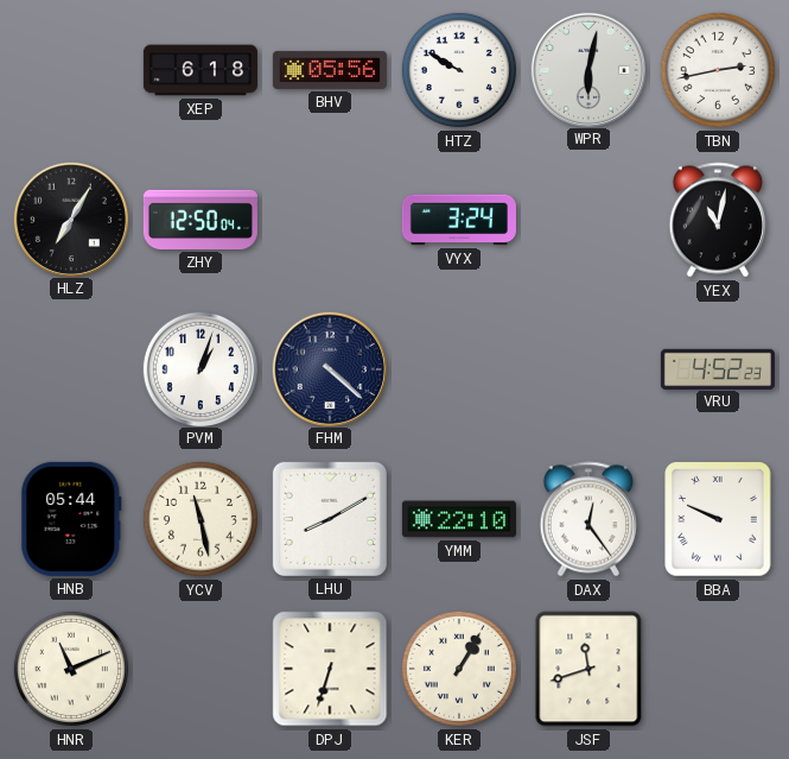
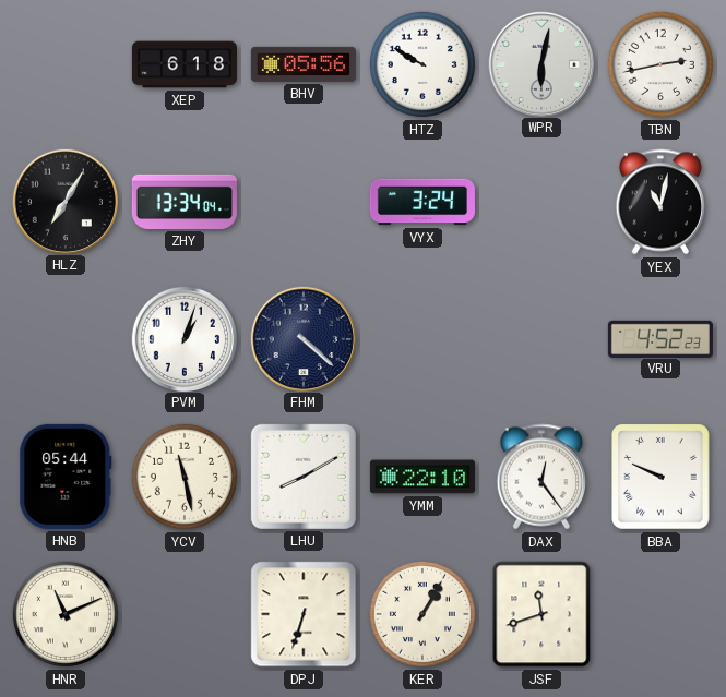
ZHY: 12:50 -> 13:34 (185, 202)
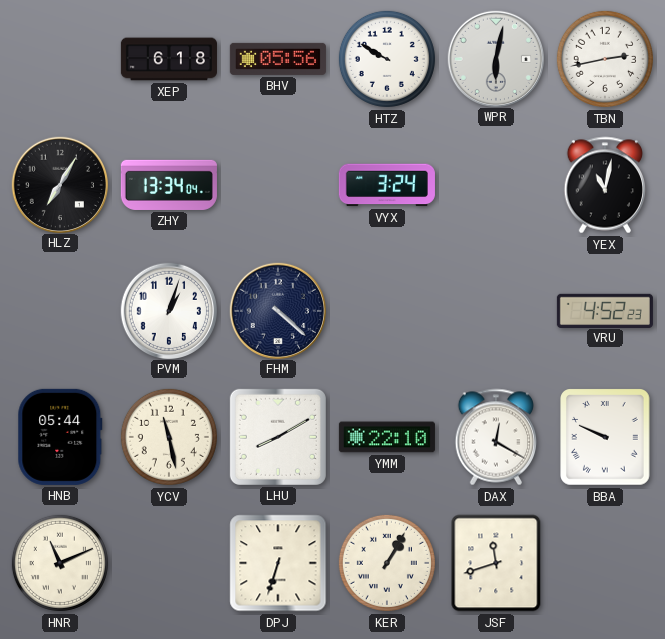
DAX: 12:24 -> 12:20 (495, 437)
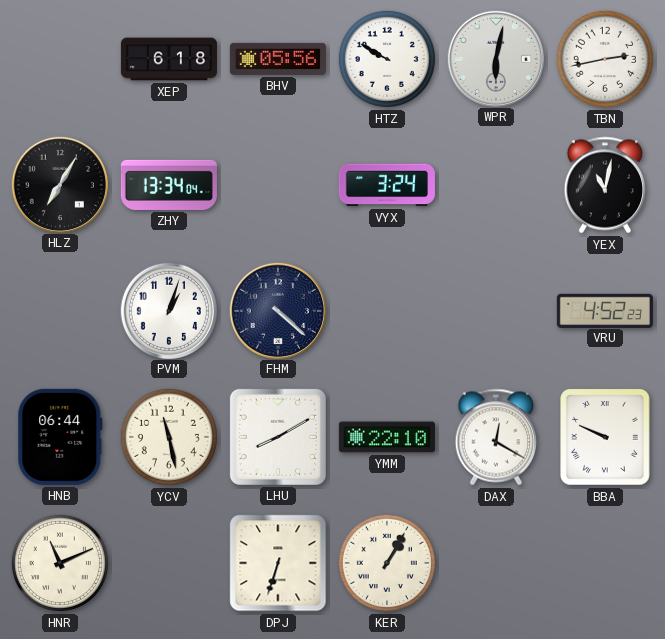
HNB: 05:44 -> 06:44 (60, 437)
JSF: 11:42 -> none (496, 563)
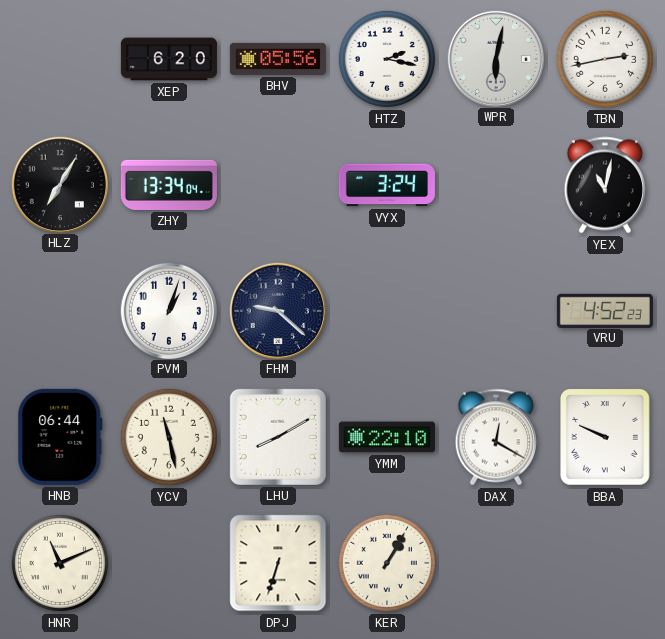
XEP: 6:18 -> 6:20 (169, 59)
HTZ: 9:50 -> 2:17 (387, 59)
FHM: 4:22 -> 9:22 (277, 310)
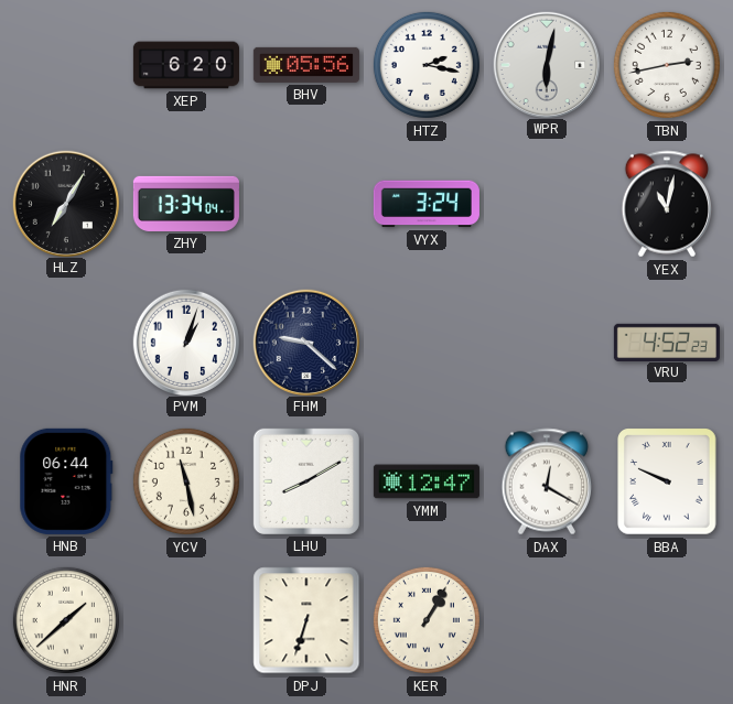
YMM: 22:10 -> 12:47 (427, 481)
HNR: 11:11 -> 1:38 (66, 620)
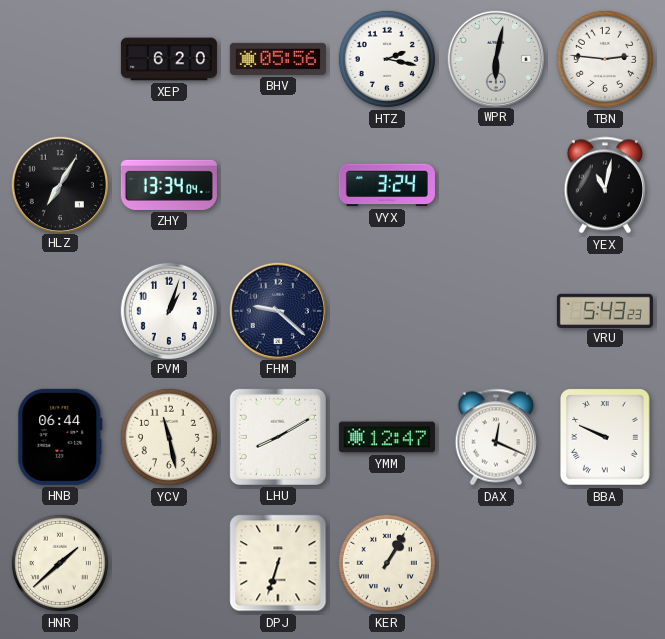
TBN: 2:43 -> 2:46 (605, 59)
VRU: 4:52 -> 5:43 (605, 310)
DAX: 12:20 -> 12:19 (495, 437)
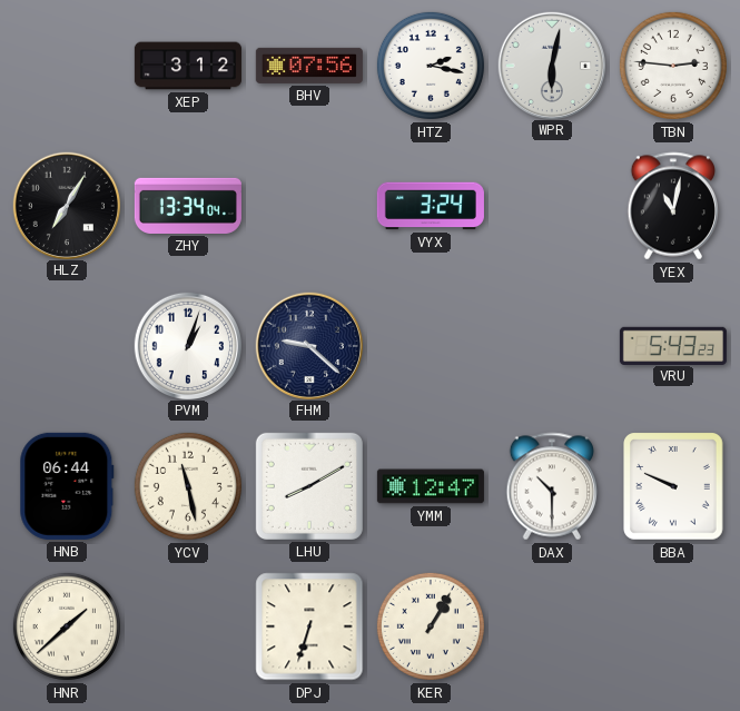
XEP: 6:20 -> 3:12 (188, 66)
BHV: 05:56 -> 07:56 (309, 66)
DAX: 12:19 -> 10:30 (551, 486)
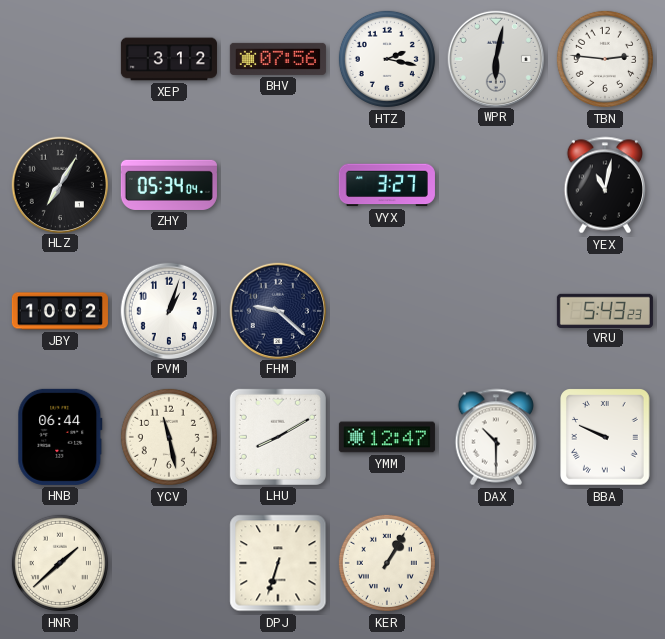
ZHY: 13:34 -> 05:34 (169, 185)
VYX: 3:24 -> 3:27 (387, 185)
JBY: none -> 10:02 (60, 311)
